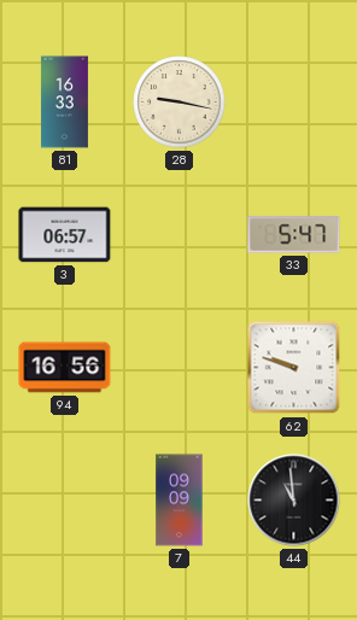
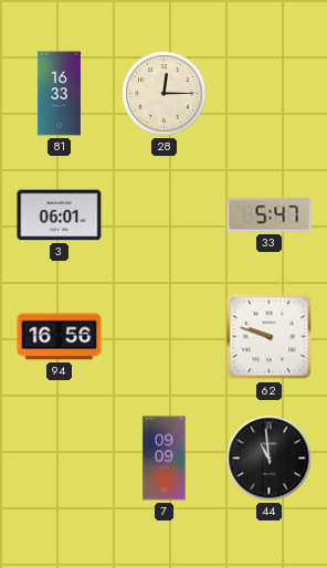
28: 9:17 -> 12:15 (165, 94)
3: 06:57 -> 06:01 (60, 215)
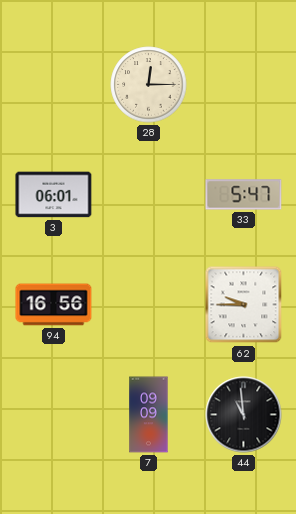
81: 16:33 -> none (59, 94)
62: 9:48 -> 9:45 (244, 305)
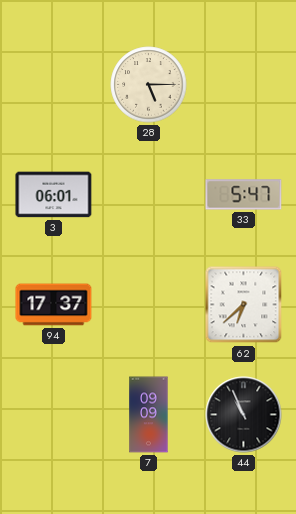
28: 12:15 -> 5:15 (149, 85)
94: 16:56 -> 17:37 (54, 305)
62: 9:45 -> 6:38 (244, 305)
44: 10:59 -> 10:56 (244, 415)
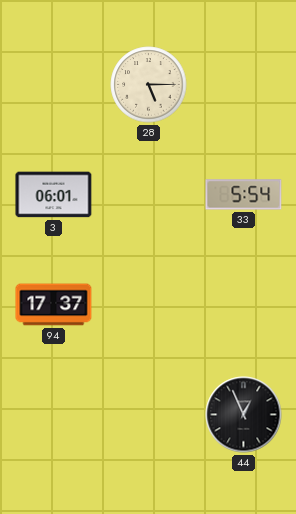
33: 5:47 -> 5:54 (244, 195)
62: 6:38 -> none (244, 305)
7: 09:09 -> none (149, 415)
44: 10:56 -> 12:56 (244, 415)
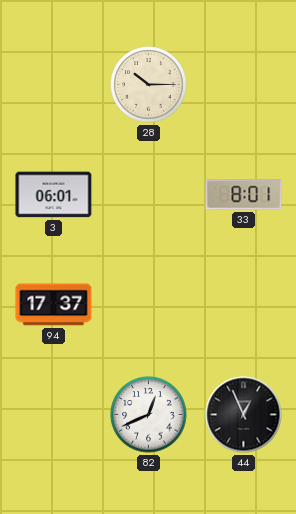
28: 5:15 -> 10:15 (149, 85)
33: 5:54 -> 8:01 (244, 195)
82: none -> 12:41 (149, 415)
